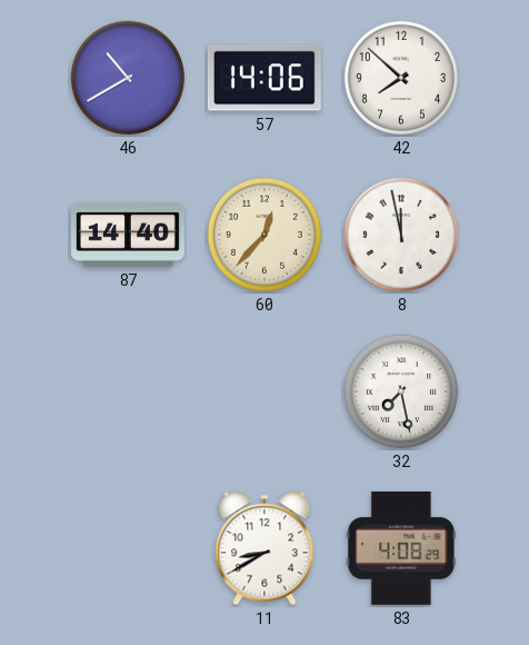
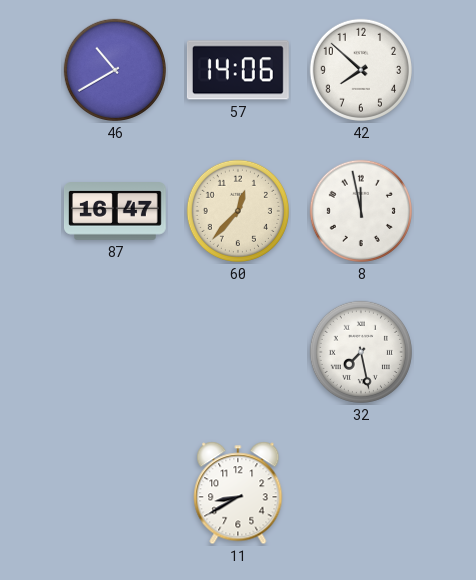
87: 14:40 -> 16:47 (115, 212)
83: 4:08 -> none (401, 548)
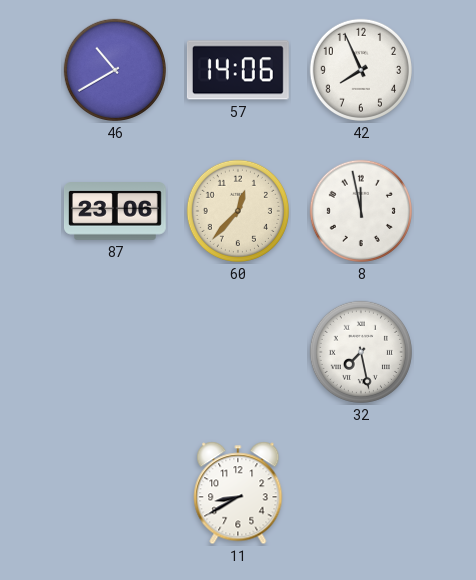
42: 7:52 -> 7:56 (361, 70)
87: 16:47 -> 23:06 (115, 212)
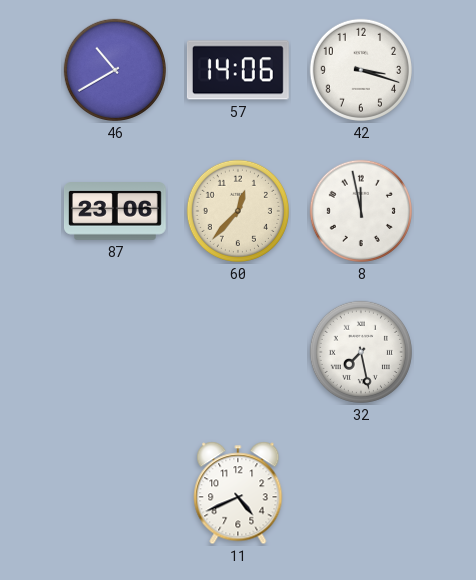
42: 7:56 -> 3:18 (361, 70)
11: 8:40 -> 4:41 (238, 493)
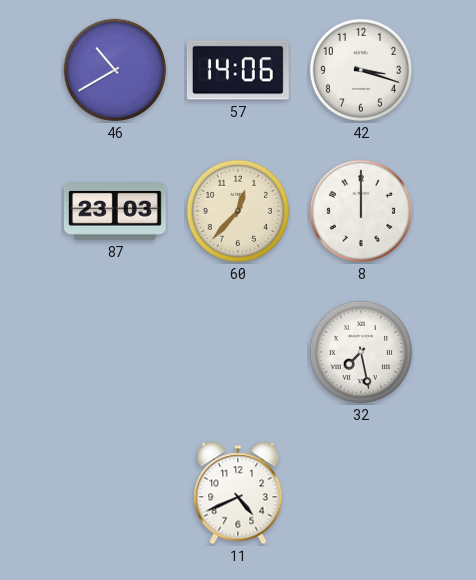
87: 23:06 -> 23:03 (115, 212)
8: 11:58 -> 12:00 (361, 211)
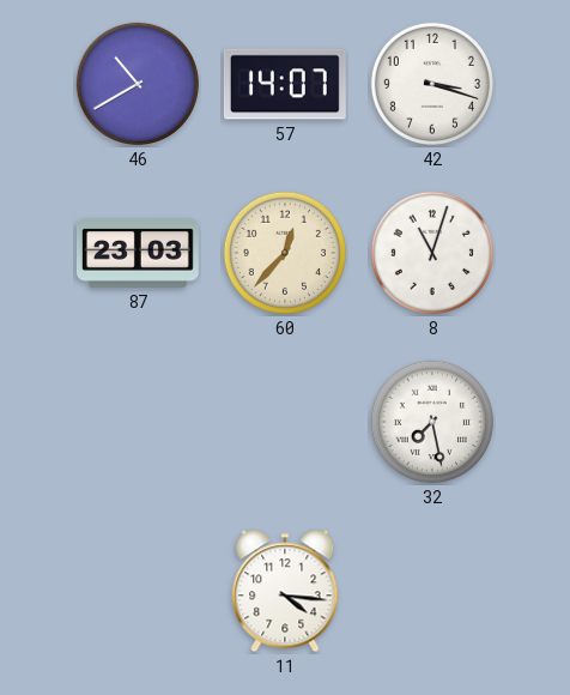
57: 14:06 -> 14:07 (285, 84)
8: 12:00 -> 11:03 (432, 253)
11: 4:41 -> 4:16 (285, 591)
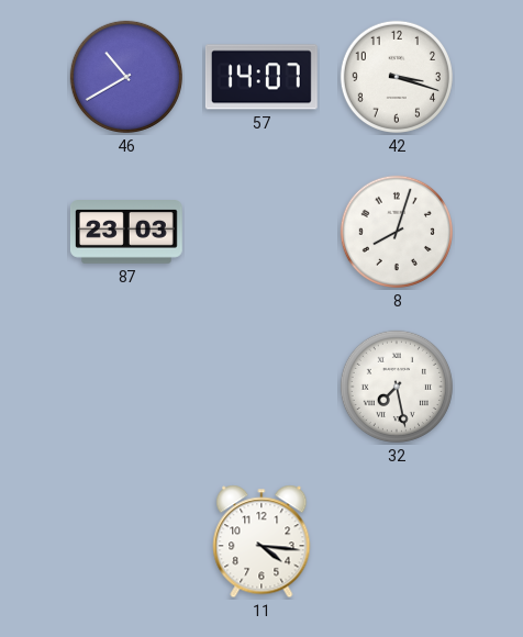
60: 12:37 -> none (285, 253)
8: 11:03 -> 8:03 (397, 232)
